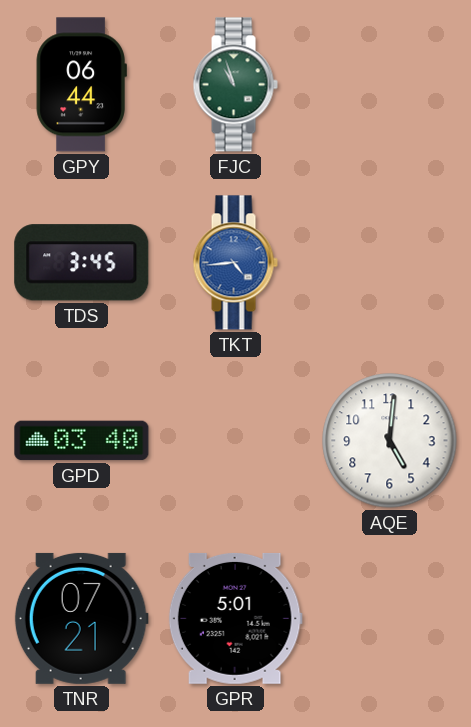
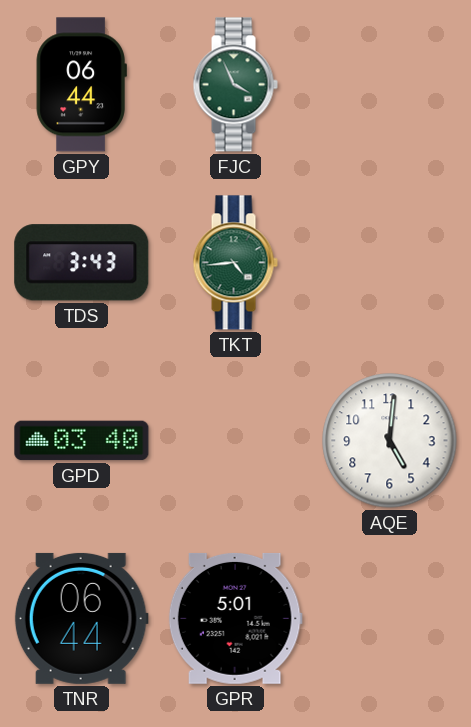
FJC: 10:57 -> 3:56 (235, 85)
TDS: 3:45 -> 3:43 (82, 263)
TKT dial: blue -> green (235, 263)
TNR: 07:21 -> 06:44 (81, 618)
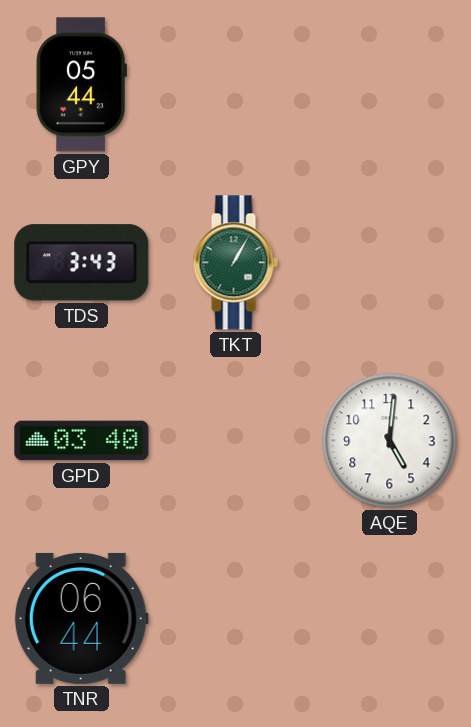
GPY: 06:44 -> 05:44 (81, 85)
FJC: 3:56 -> none (235, 85)
TKT: 4:44 -> 1:05 (235, 263)
GPR: 5:01 -> none (235, 618)
